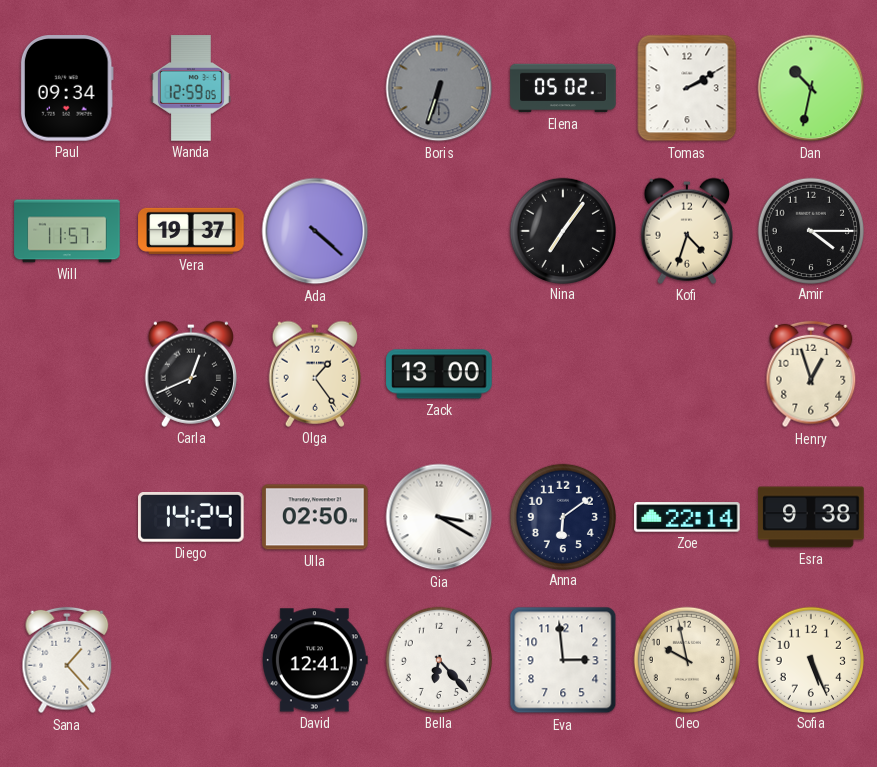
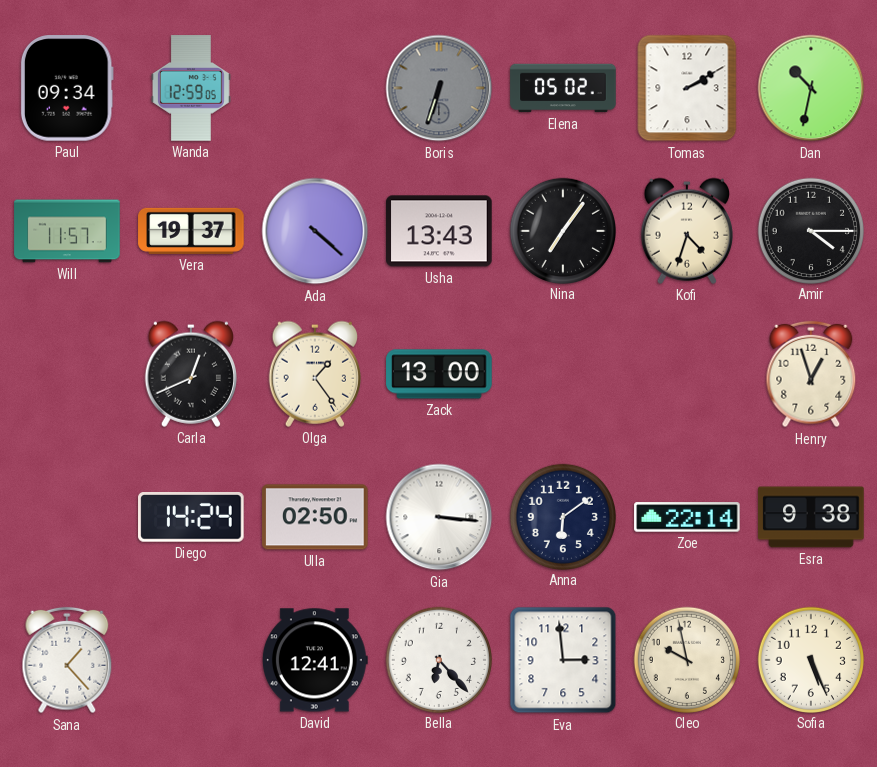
Usha: none -> 13:43 (439, 231)
Gia: 3:20 -> 3:16 (439, 517)
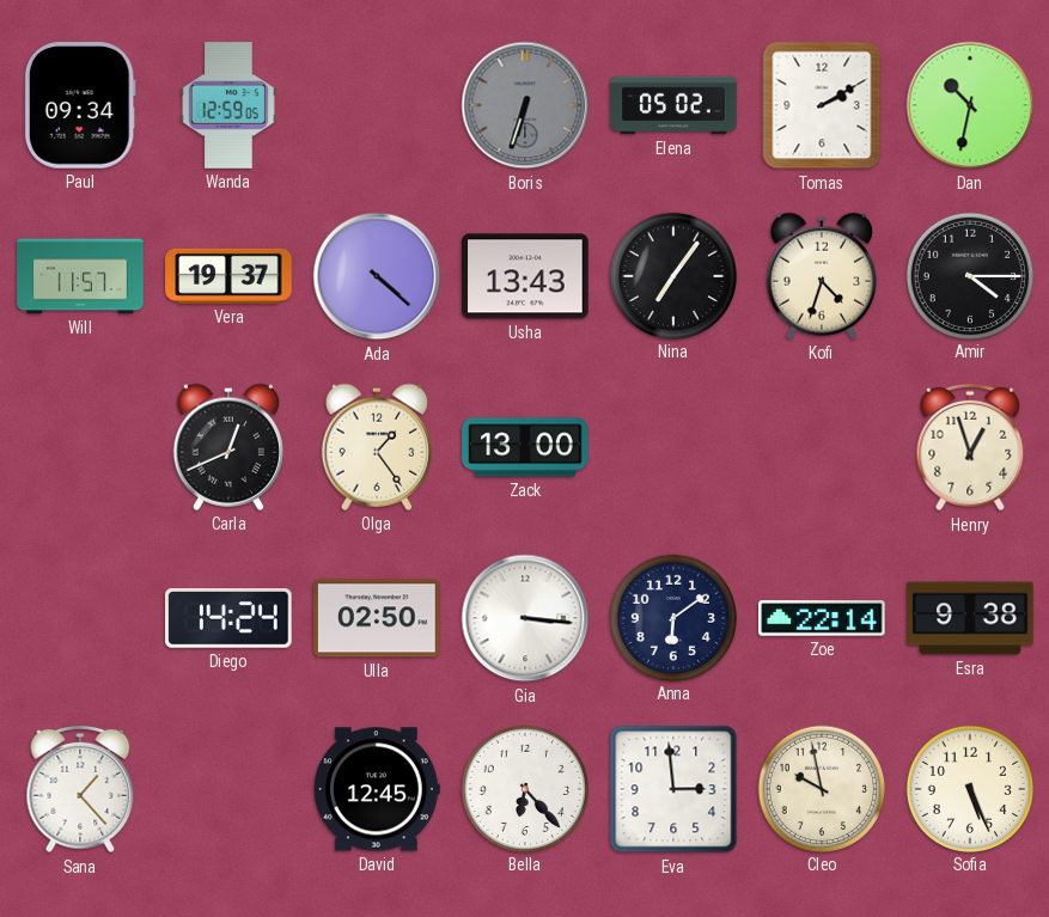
David: 12:41 -> 12:45 (377, 789)
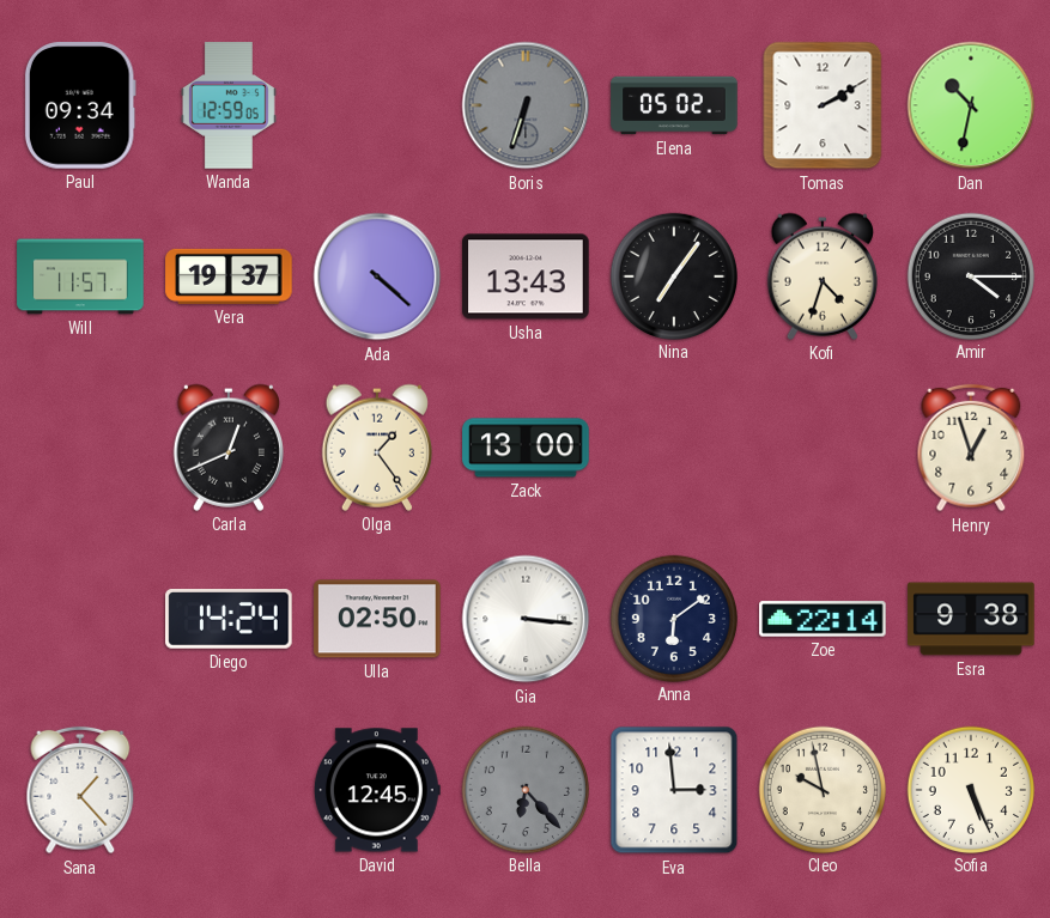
Bella dial: white -> grey (524, 789)
